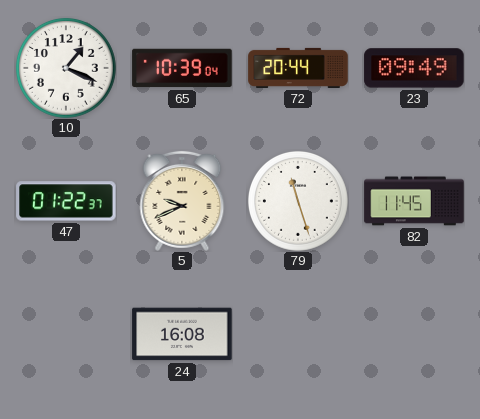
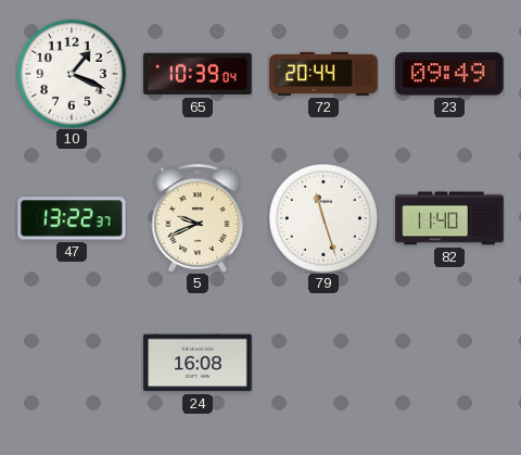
47: 01:22 -> 13:22 (72, 218)
82: 11:45 -> 11:40 (449, 218)
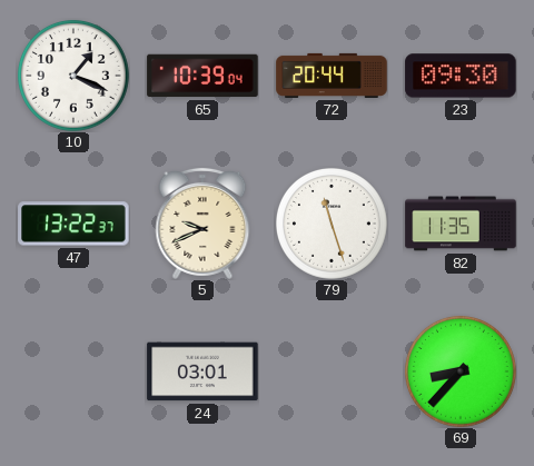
23: 09:49 -> 09:30 (461, 76)
82: 11:40 -> 11:35 (461, 224)
24: 16:08 -> 03:01 (202, 371)
69: none -> 8:37 (461, 371)
